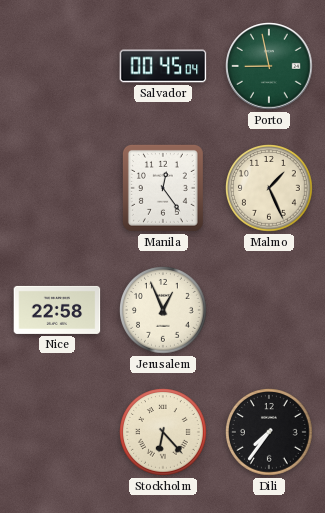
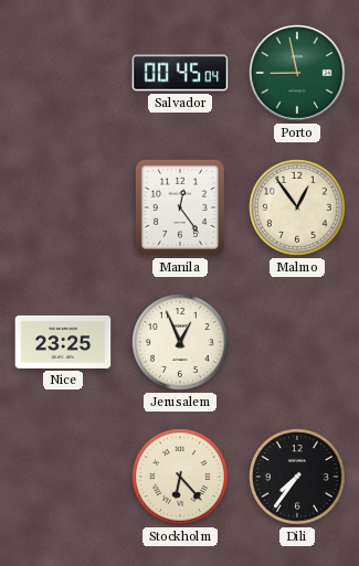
Malmo: 1:26 -> 12:54 (298, 209)
Nice: 22:58 -> 23:25 (63, 342)
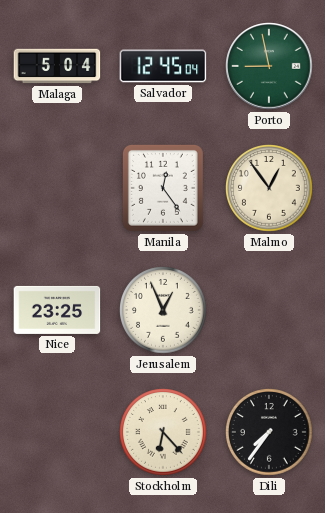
Malaga: none -> 5:04 (57, 66)
Salvador: 00:45 -> 12:45 (163, 66)
